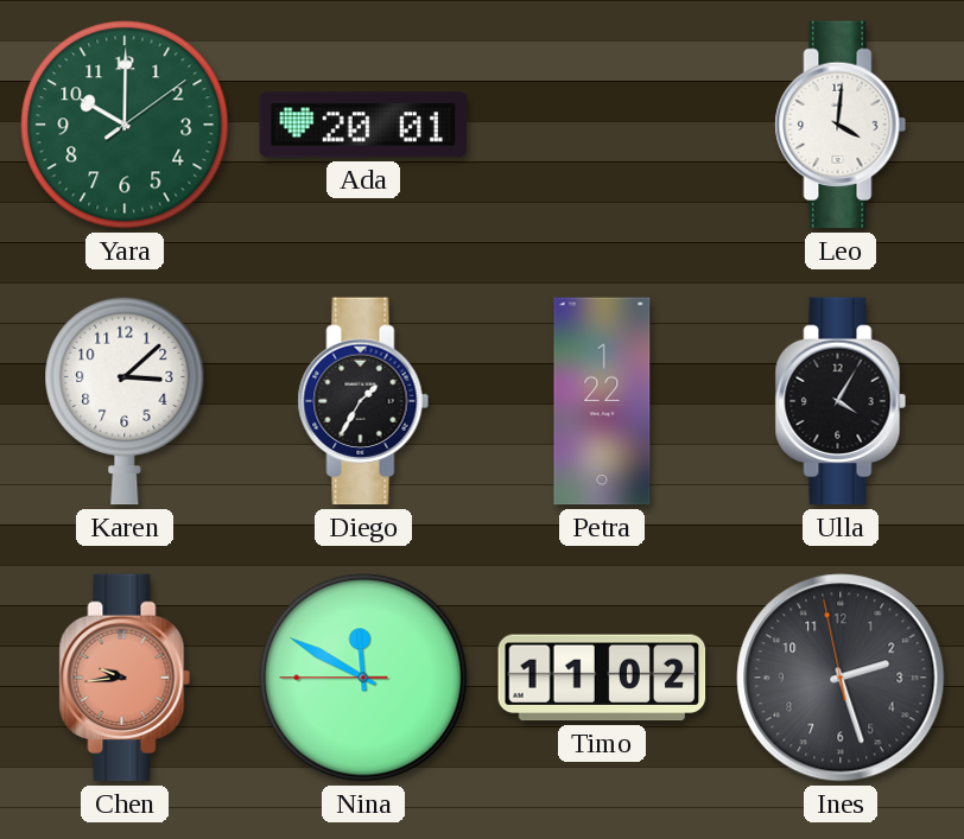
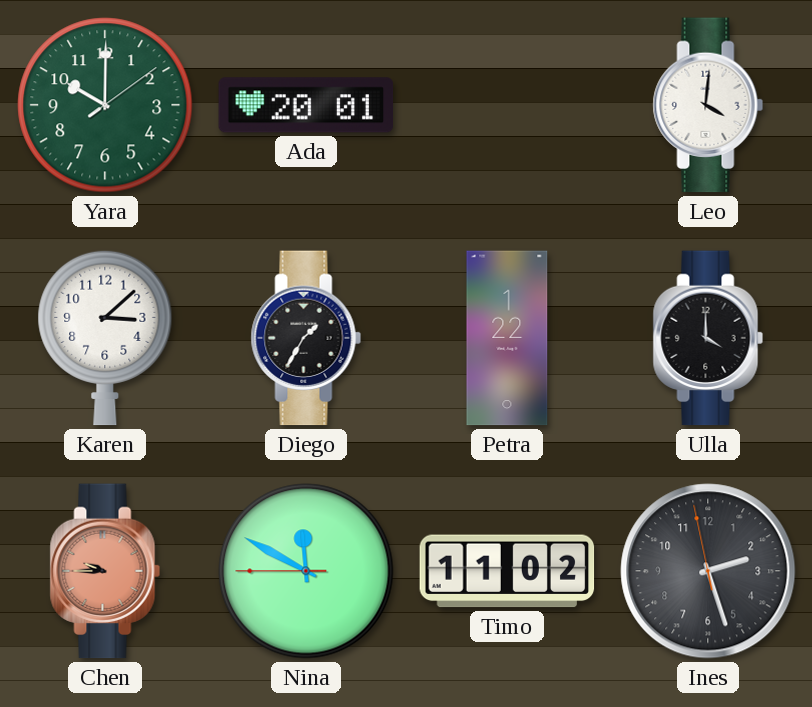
Ulla: 4:05 -> 4:00 (708, 338)
Chen: 9:44 -> 9:45 (105, 571)
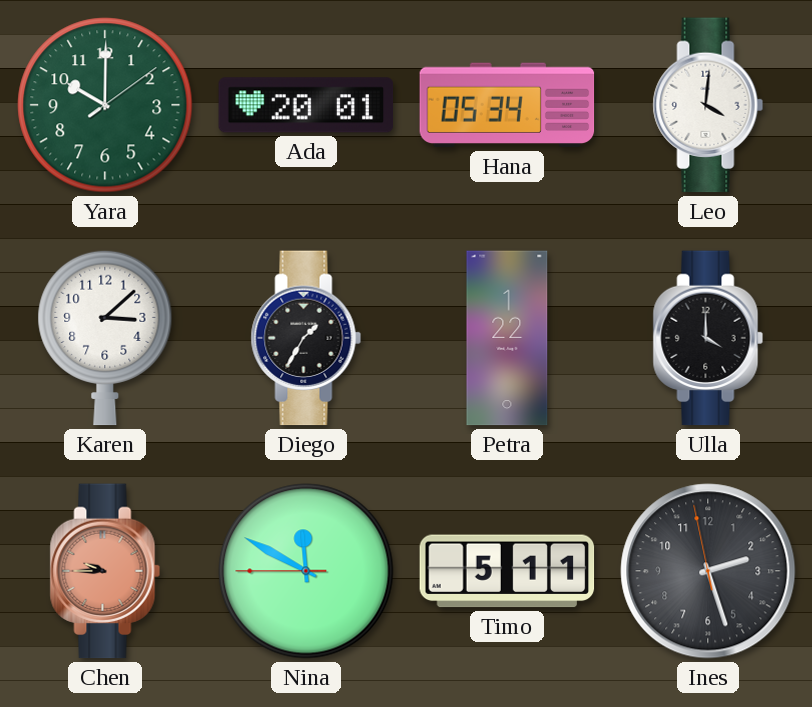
Hana: none -> 05:34 (507, 105)
Timo: 11:02 -> 5:11 (507, 571)
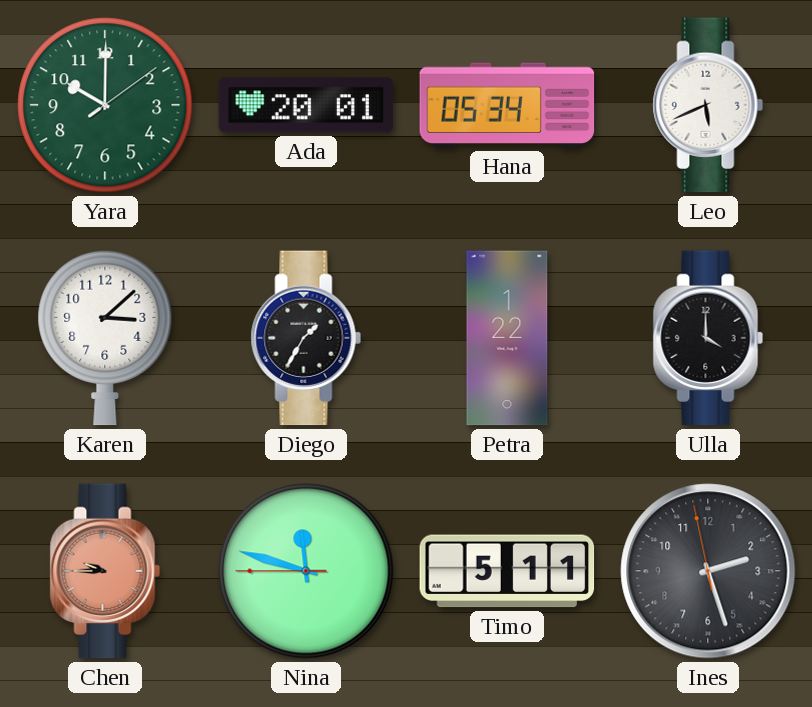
Leo: 4:01 -> 5:41 (708, 105)
Nina: 11:49 -> 11:47 (306, 571)
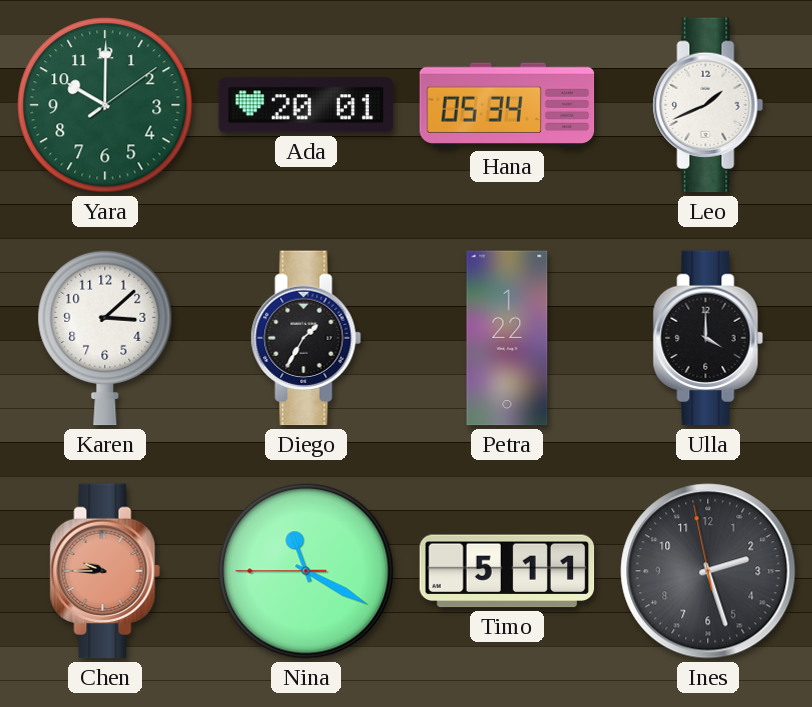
Leo: 5:41 -> 1:41 (708, 105)
Nina: 11:47 -> 11:19 (306, 571)
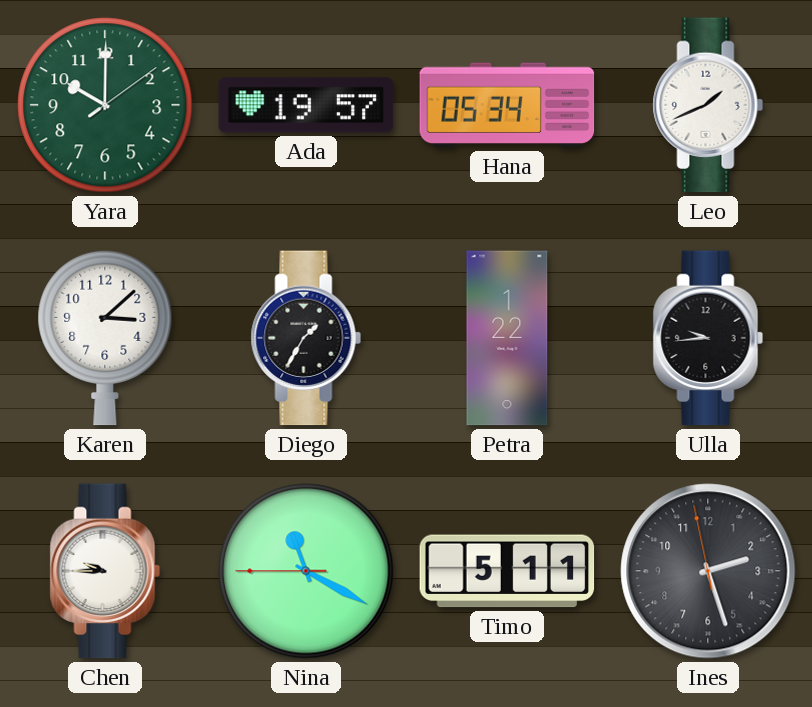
Ada: 20:01 -> 19:57 (306, 105)
Ulla: 4:00 -> 9:44 (708, 338)
Chen dial: salmon -> white (105, 571)
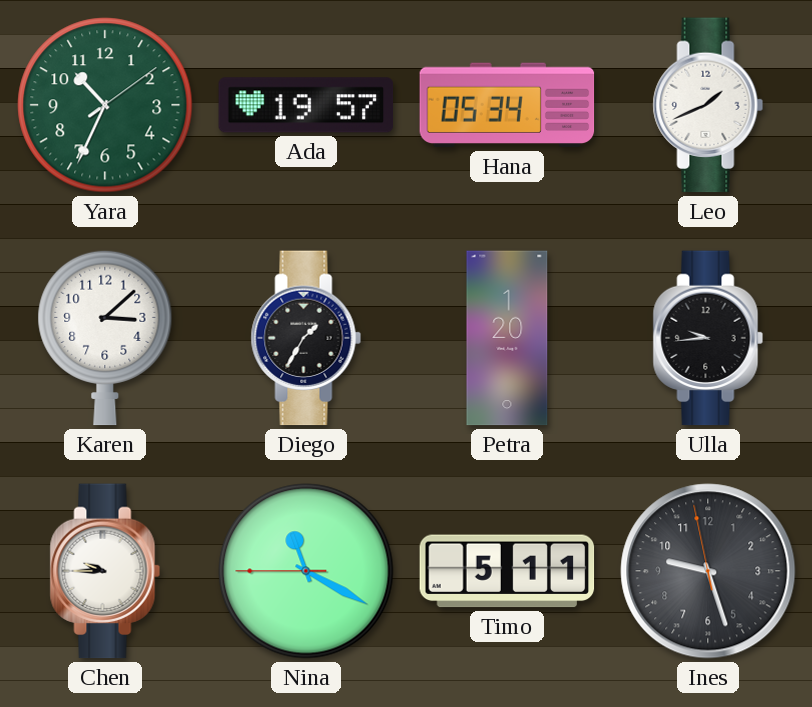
Yara: 10:00 -> 10:34 (105, 105)
Petra: 1:22 -> 1:20 (507, 338)
Ines: 2:26 -> 9:26 (708, 571)
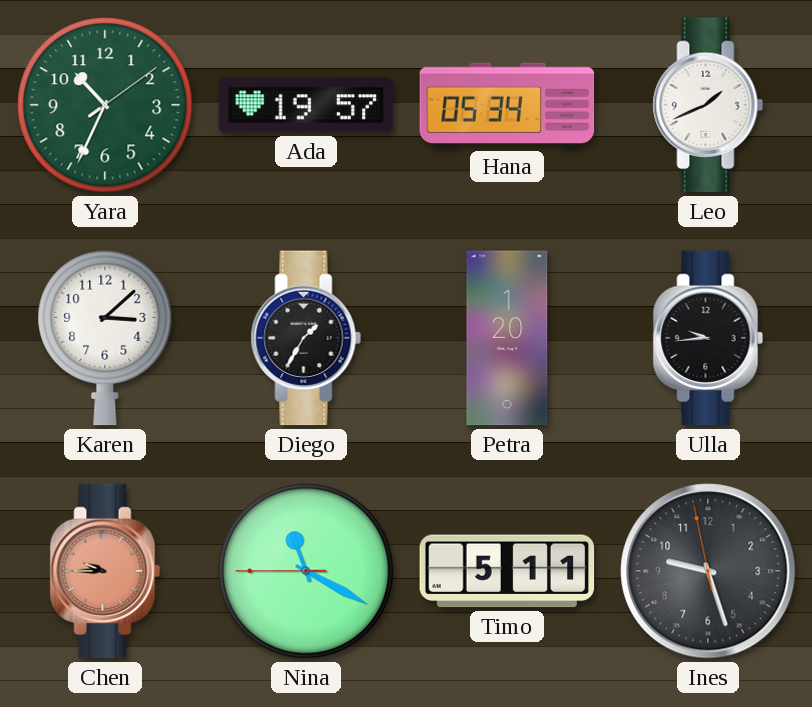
Chen dial: white -> salmon (105, 571)
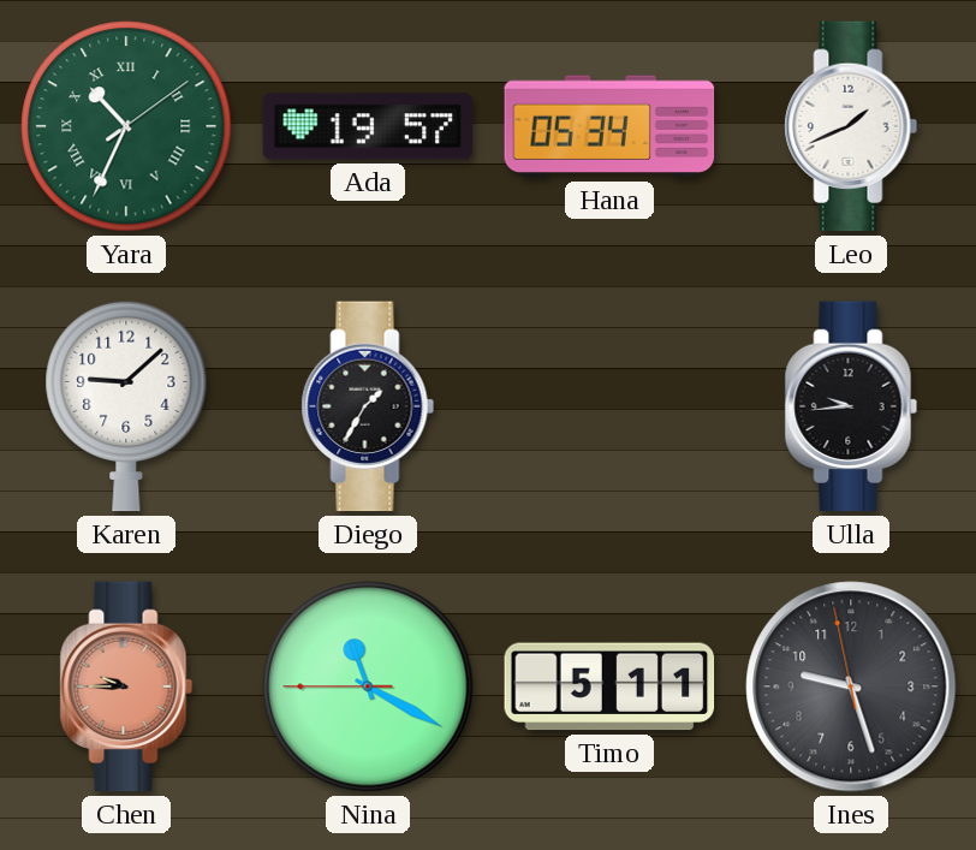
Yara numerals: Arabic -> Roman (126, 126)
Karen: 3:08 -> 9:08 (126, 406)
Petra: 1:20 -> none (507, 338)
